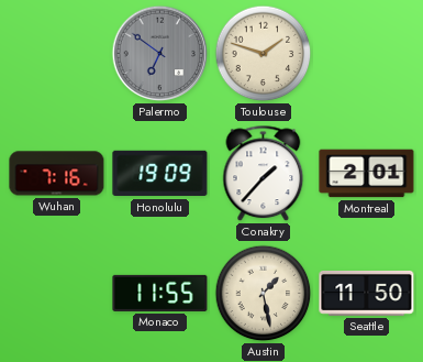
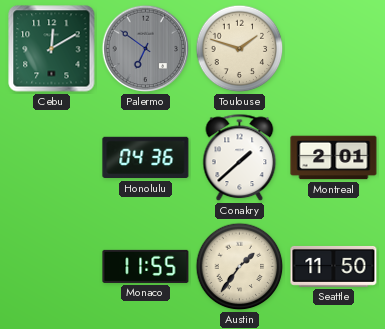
Cebu: none -> 12:10 (52, 49)
Wuhan: 7:16 -> none (57, 174)
Honolulu: 19:09 -> 04:36 (146, 158)
Conakry: 1:37 -> 1:38 (240, 158)
Austin: 1:28 -> 1:36 (240, 267)
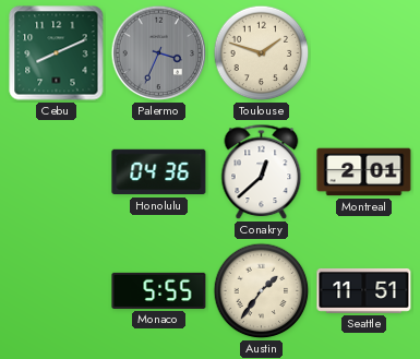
Cebu: 12:10 -> 8:11 (57, 53)
Palermo: 6:51 -> 3:34 (159, 53)
Conakry: 1:38 -> 12:38 (262, 172)
Monaco: 11:55 -> 5:55 (159, 290)
Seattle: 11:50 -> 11:51 (364, 290)
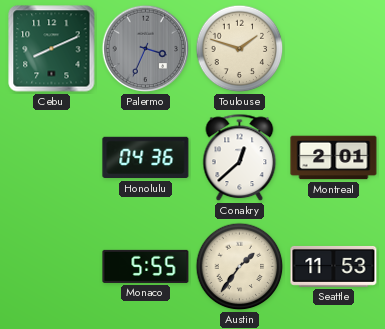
Seattle: 11:51 -> 11:53 (334, 266)
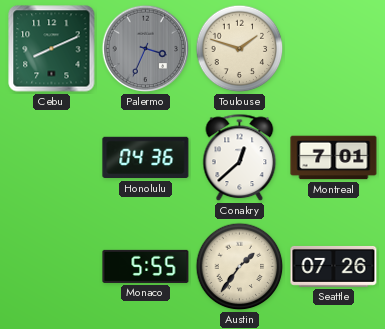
Montreal: 2:01 -> 7:01 (334, 158)
Seattle: 11:53 -> 07:26 (334, 266)
